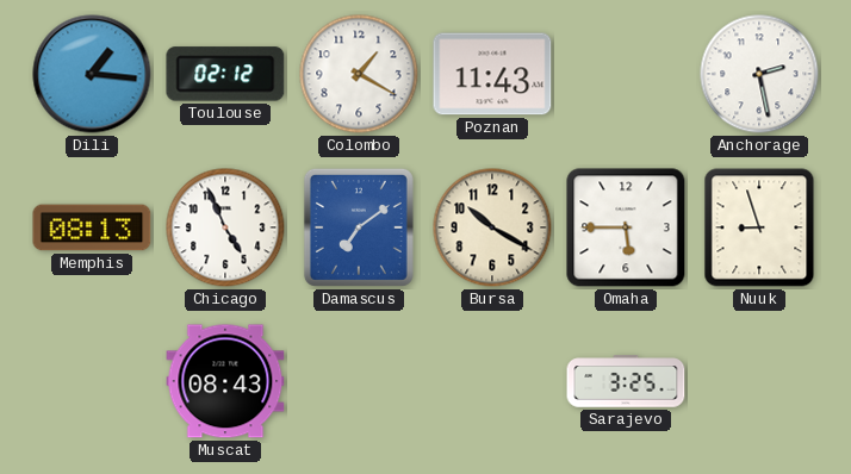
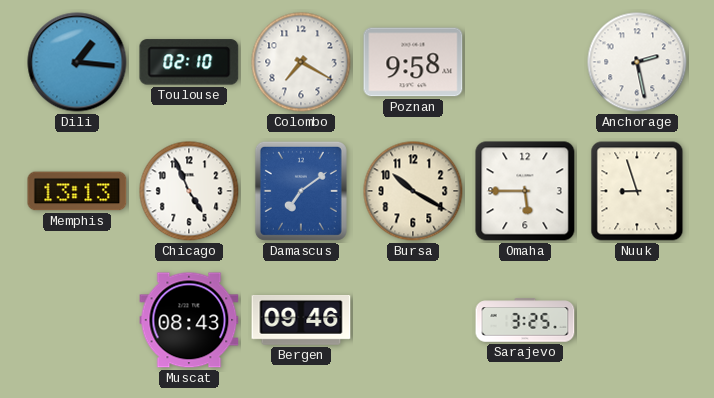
Toulouse: 02:12 -> 02:10 (189, 62)
Colombo: 1:20 -> 7:20 (301, 62)
Poznan: 11:43 -> 9:58 (413, 62)
Memphis: 08:13 -> 13:13 (77, 191)
Bergen: none -> 09:46 (301, 321)
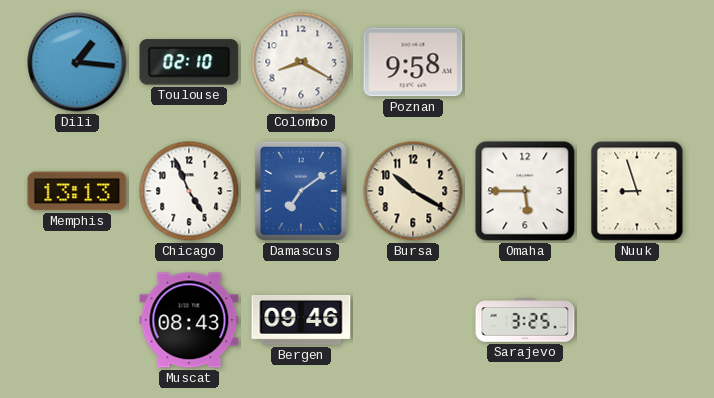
Colombo: 7:20 -> 8:20 (301, 62)
Anchorage: 2:28 -> none (637, 62)
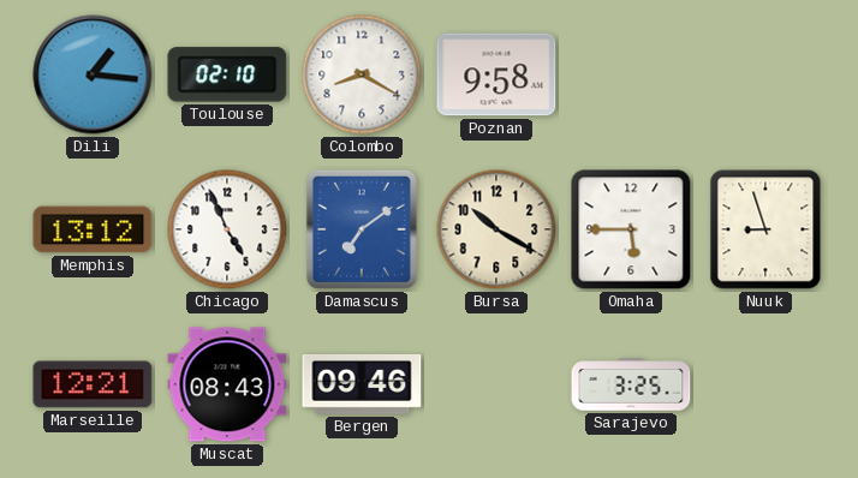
Memphis: 13:13 -> 13:12 (93, 229)
Marseille: none -> 12:21 (93, 384)
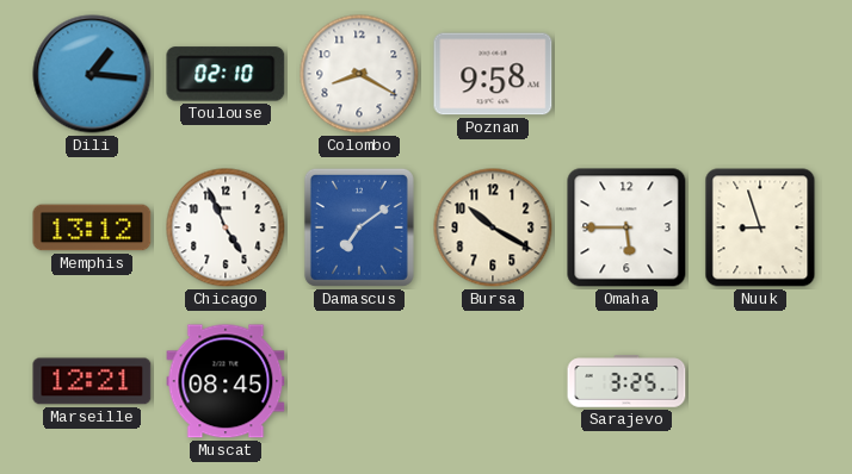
Muscat: 08:43 -> 08:45 (226, 381)
Bergen: 09:46 -> none (362, 386)
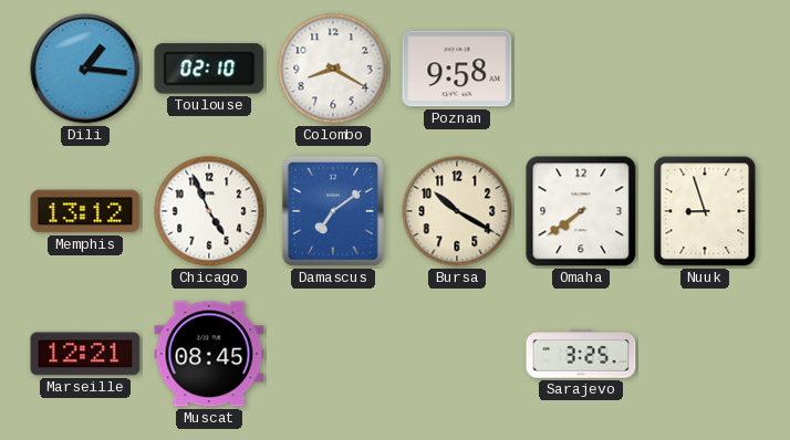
Omaha: 5:45 -> 7:39 (581, 211)
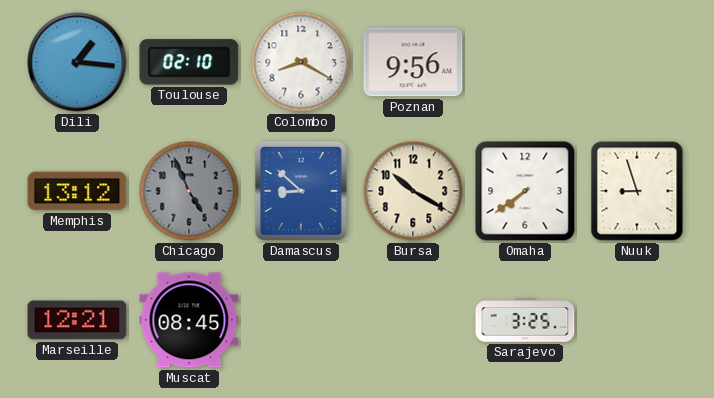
Poznan: 9:58 -> 9:56 (413, 62)
Chicago dial: white -> grey (189, 191)
Damascus: 7:09 -> 8:52 (301, 191)
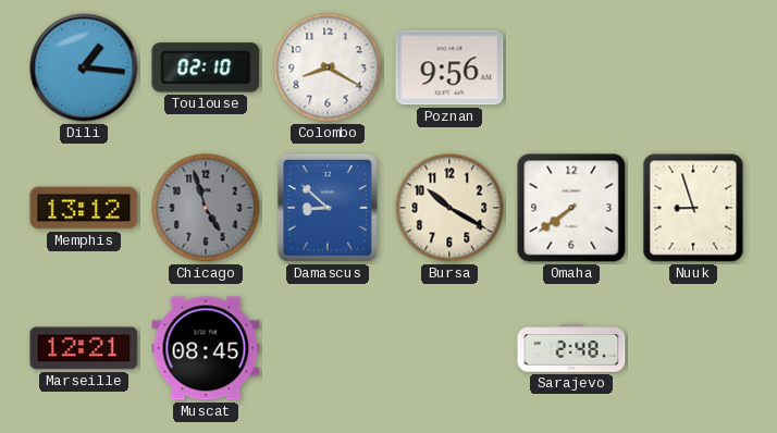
Chicago: 4:56 -> 4:57 (206, 208)
Sarajevo: 3:25 -> 2:48 (571, 348)
